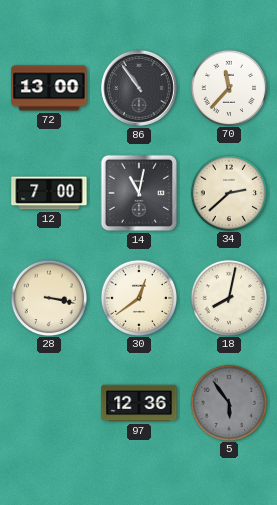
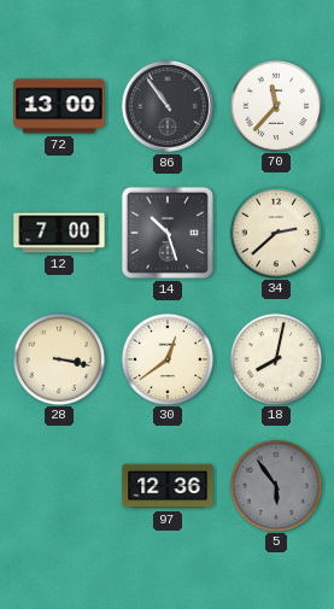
14: 11:02 -> 10:27 (168, 233)
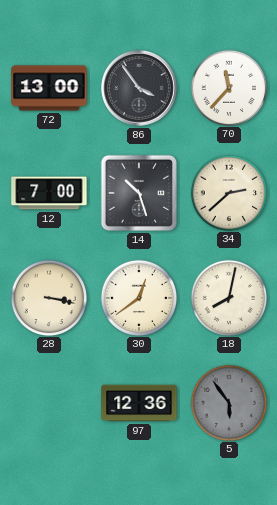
86: 10:54 -> 3:54 (140, 89)
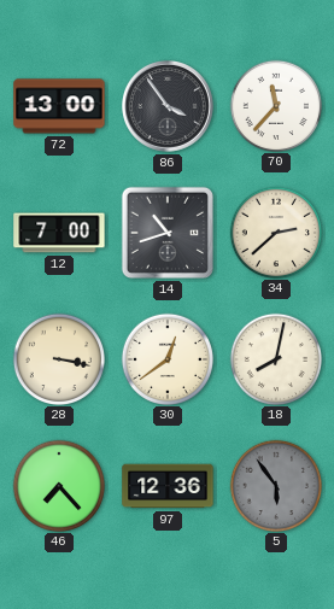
14: 10:27 -> 10:42 (168, 233)
46: none -> 7:23 (58, 485)
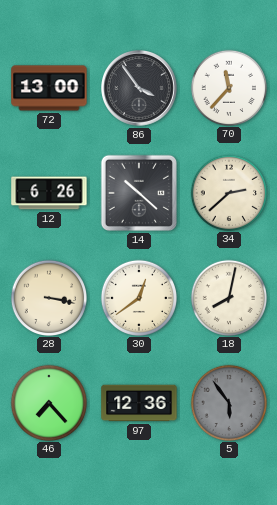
12: 7:00 -> 6:26 (49, 193)
14: 10:42 -> 10:22 (139, 193)
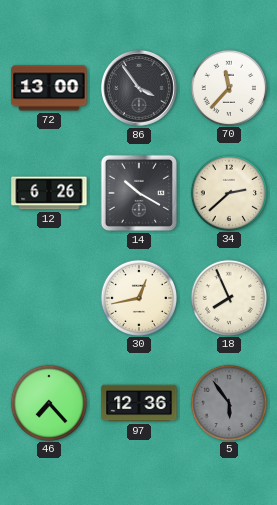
14: 10:22 -> 10:20 (139, 193)
28: 3:17 -> none (48, 297)
30: 12:39 -> 12:43 (138, 297)
18: 8:02 -> 7:56 (228, 297)
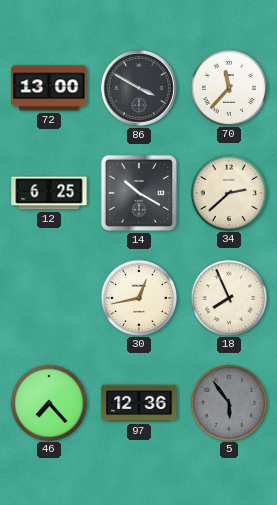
86: 3:54 -> 3:50 (140, 89)
12: 6:26 -> 6:25 (49, 193)
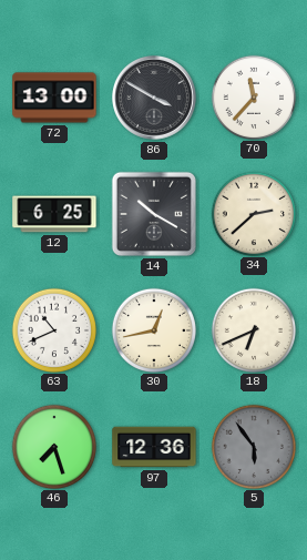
63: none -> 10:41 (53, 329)
18: 7:56 -> 6:41 (253, 329)
46: 7:23 -> 7:27 (53, 446)
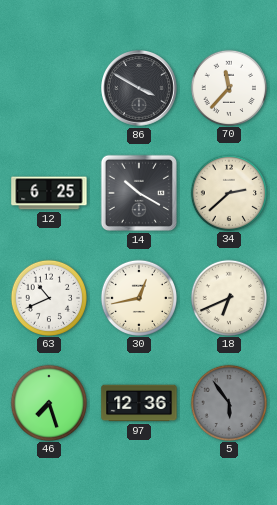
72: 13:00 -> none (54, 98)
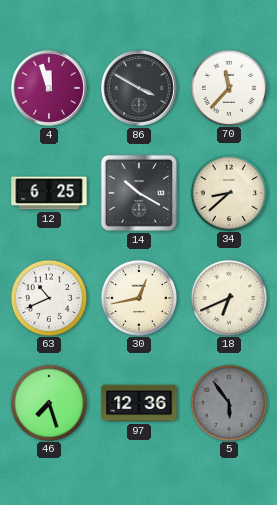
4: none -> 11:57 (50, 89)
34: 2:38 -> 8:38 (228, 192)
